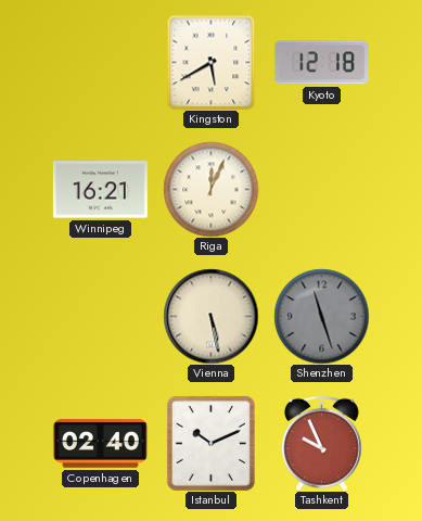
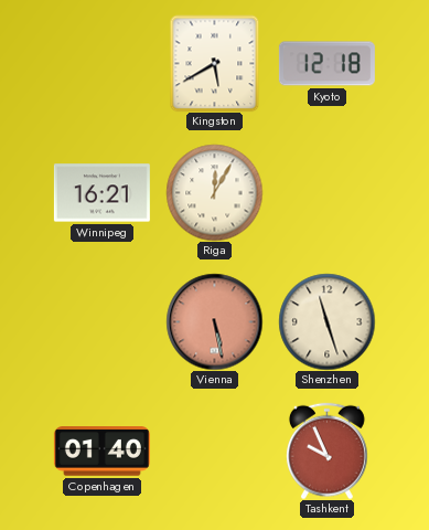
Riga: 12:04 -> 12:05 (214, 192)
Vienna dial: cream -> salmon (214, 321)
Shenzhen dial: grey -> cream (326, 321)
Copenhagen: 02:40 -> 01:40 (101, 452)
Istanbul: 10:11 -> none (210, 443)
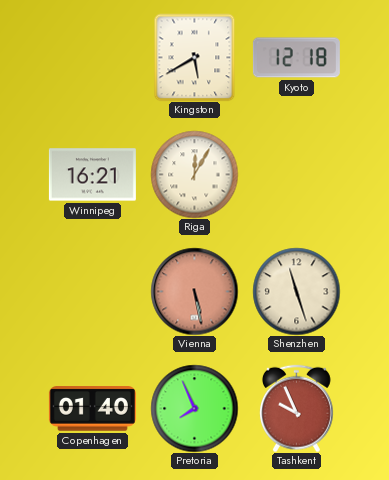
Pretoria: none -> 7:56 (194, 408)
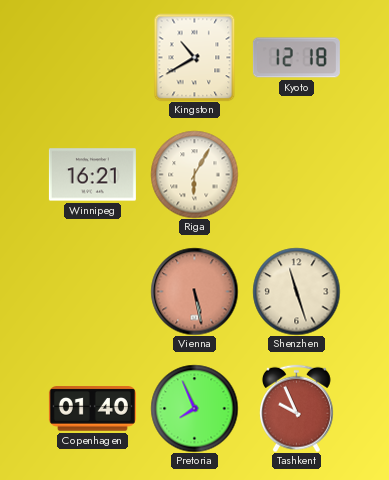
Kingston: 5:40 -> 10:40 (195, 57)
Riga: 12:05 -> 6:05 (194, 174)
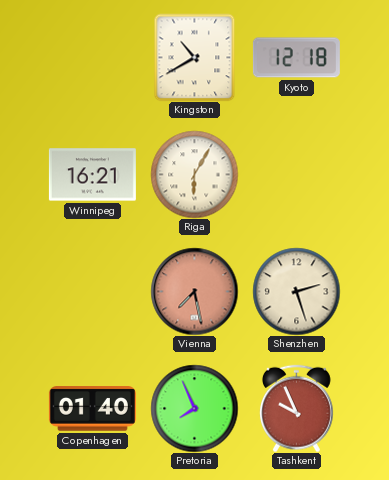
Vienna: 5:28 -> 7:28 (194, 291)
Shenzhen: 11:27 -> 2:27 (296, 291)
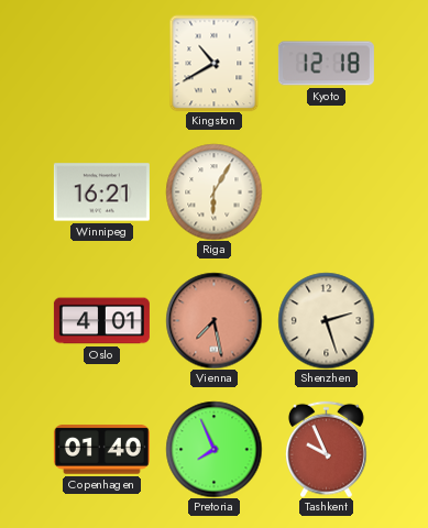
Oslo: none -> 4:01 (101, 321)
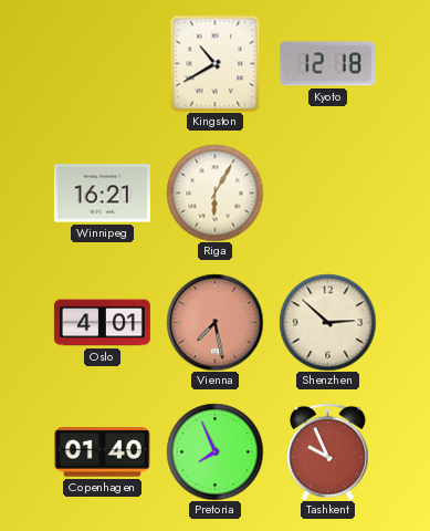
Shenzhen: 2:27 -> 2:52 (327, 322)
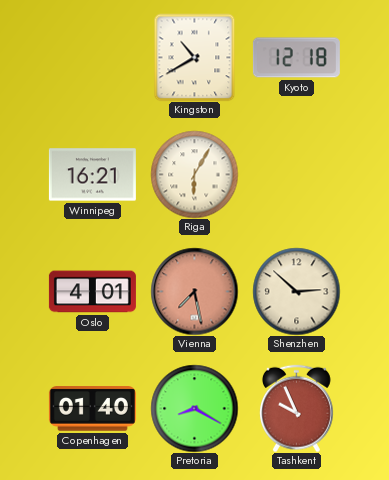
Pretoria: 7:56 -> 8:20 (194, 408)
